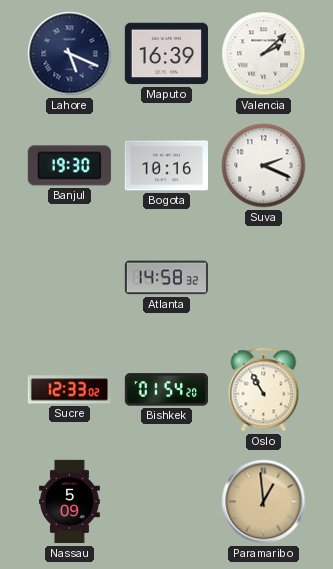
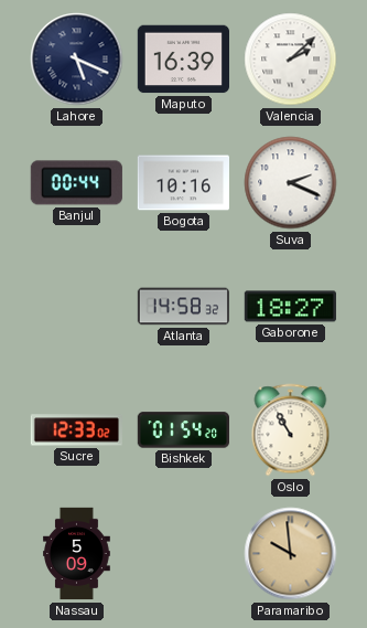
Banjul: 19:30 -> 00:44 (76, 183)
Gaborone: none -> 18:27 (290, 307)
Paramaribo: 12:59 -> 9:59 (291, 554)
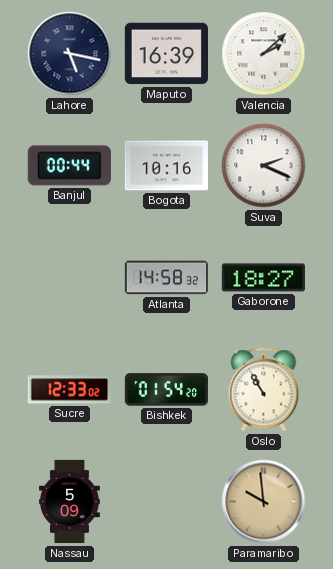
Lahore: 5:19 -> 5:17 (70, 54)
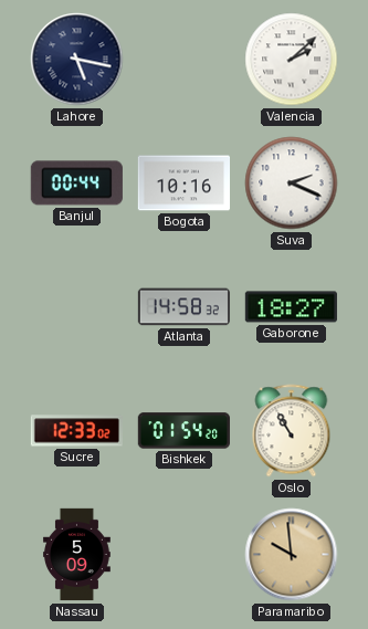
Maputo: 16:39 -> none (166, 54)
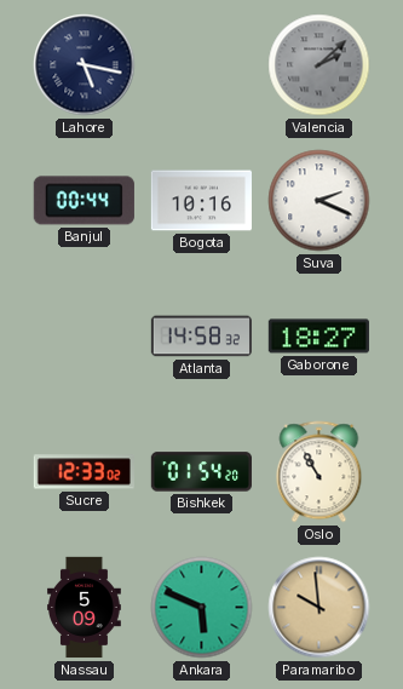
Valencia dial: white -> grey (319, 65)
Ankara: none -> 5:49 (202, 608)
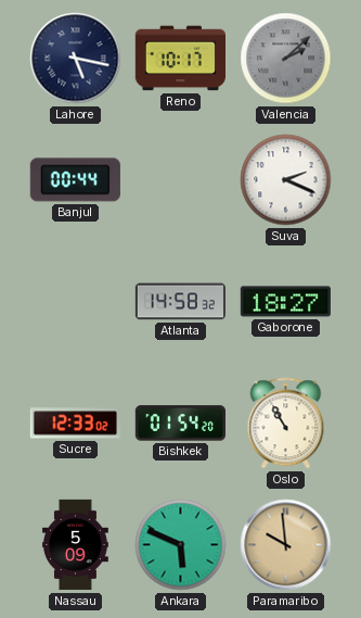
Reno: none -> 10:17 (180, 59)
Bogota: 10:16 -> none (201, 201)
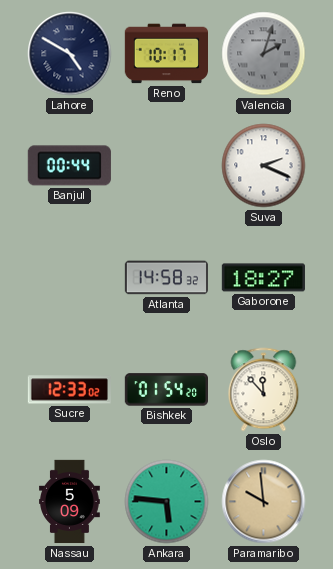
Lahore: 5:17 -> 4:50 (70, 54)
Valencia: 2:08 -> 2:03 (264, 54)
Oslo: 10:55 -> 11:53 (264, 390)
Ankara: 5:49 -> 5:46 (167, 502)
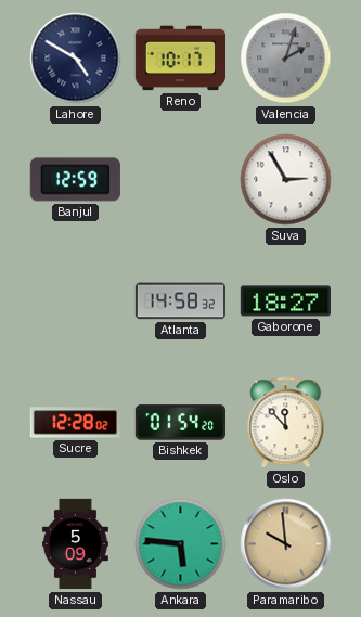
Banjul: 00:44 -> 12:59 (75, 180)
Suva: 2:19 -> 2:55 (286, 180)
Sucre: 12:33 -> 12:28 (75, 423)
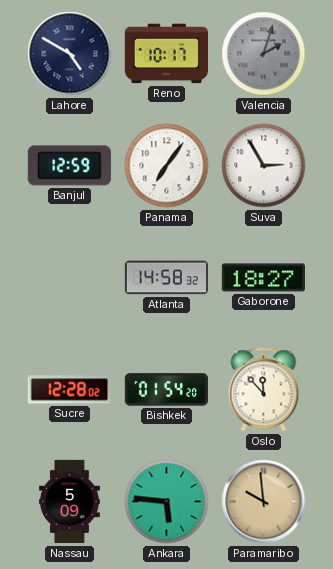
Panama: none -> 7:06 (167, 166)
